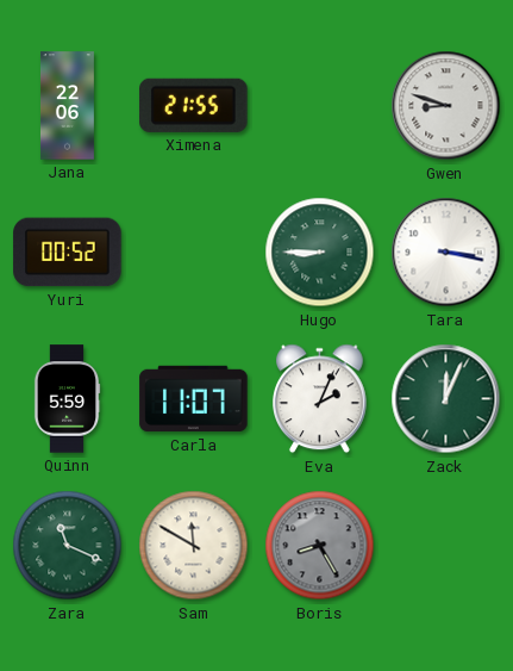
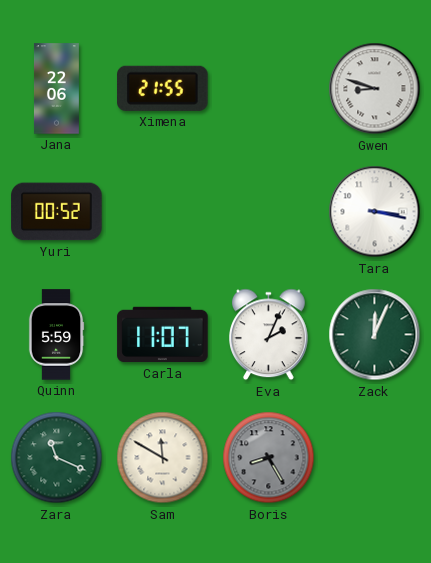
Hugo: 8:45 -> none (320, 253)
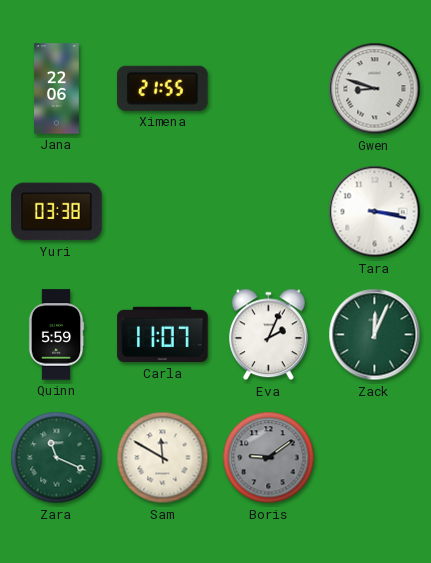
Yuri: 00:52 -> 03:38 (57, 212)
Boris: 8:25 -> 9:09 (269, 458)
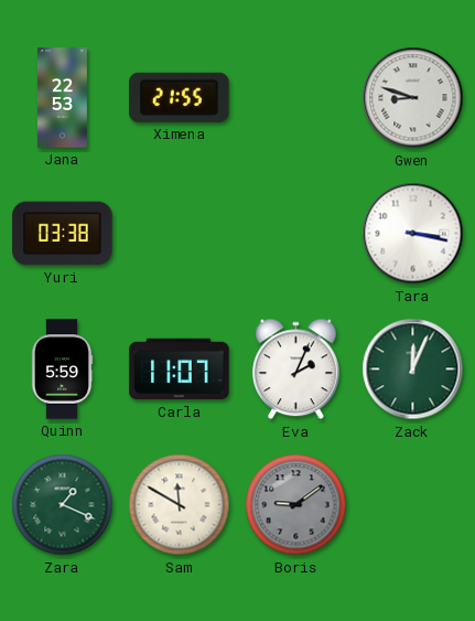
Jana: 22:06 -> 22:53 (62, 98)
Zara: 11:19 -> 1:19 (63, 505)
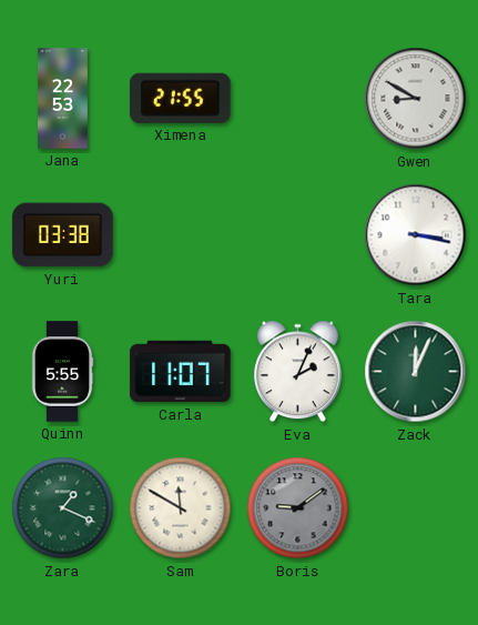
Gwen: 8:48 -> 8:50 (416, 99)
Quinn: 5:59 -> 5:55 (62, 372)
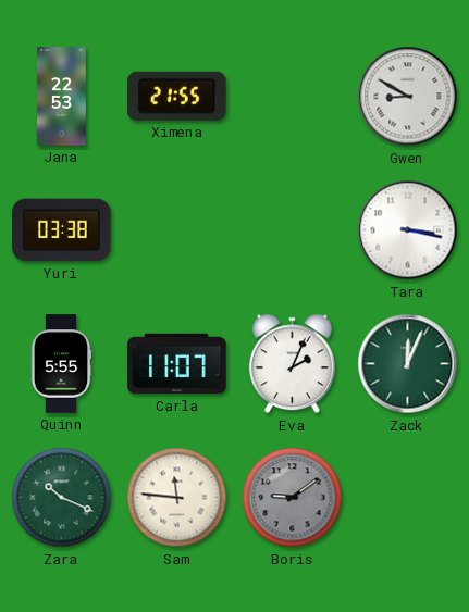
Zara: 1:19 -> 10:19 (62, 498)
Sam: 11:50 -> 11:46 (177, 498)
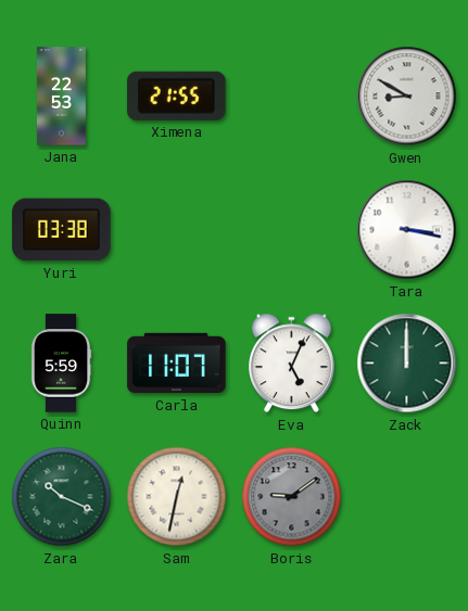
Quinn: 5:55 -> 5:59 (61, 364)
Eva: 2:04 -> 5:04 (292, 364)
Zack: 12:04 -> 12:00 (407, 364)
Sam: 11:46 -> 12:32 (177, 497)
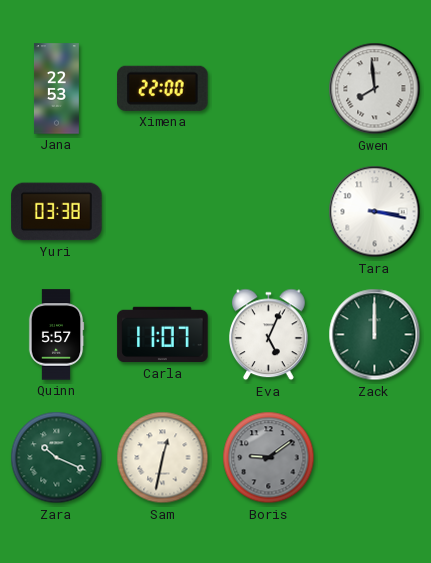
Ximena: 21:55 -> 22:00 (163, 88)
Gwen: 8:50 -> 7:59 (375, 89)
Quinn: 5:59 -> 5:57 (56, 335)
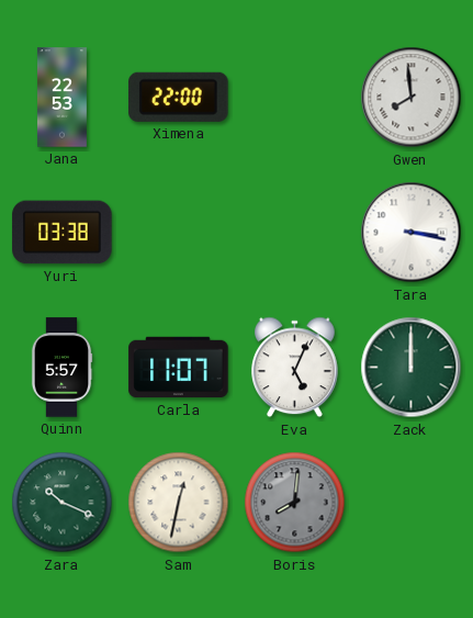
Boris: 9:09 -> 8:01 (295, 503)
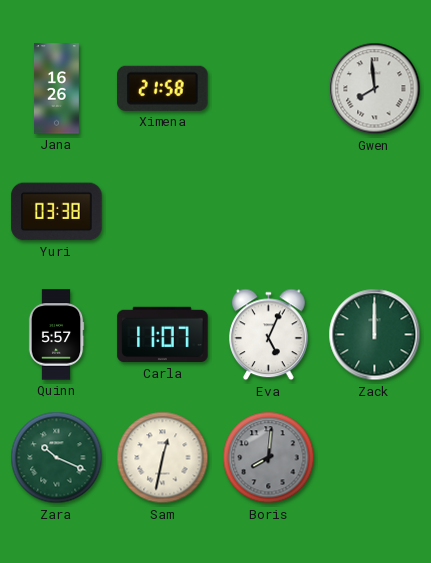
Jana: 22:53 -> 16:26 (56, 89)
Ximena: 22:00 -> 21:58 (163, 88)
Tara: 3:17 -> none (412, 233)
